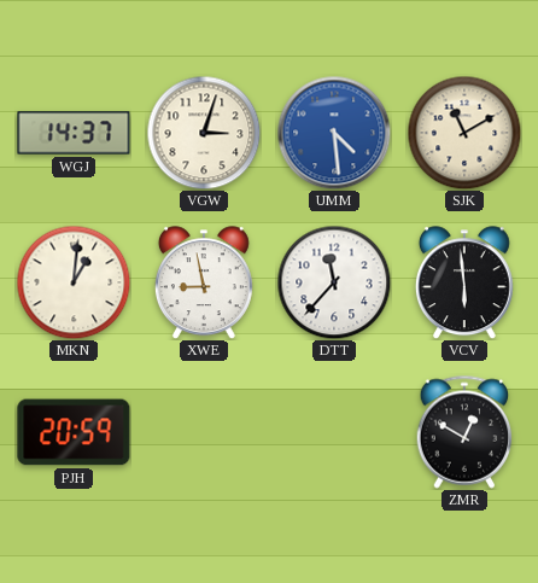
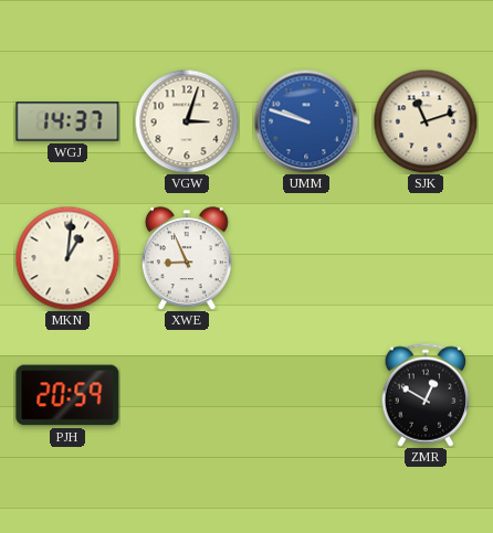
UMM: 4:29 -> 9:48 (306, 121)
SJK: 11:10 -> 11:12 (426, 121)
XWE: 8:58 -> 8:56 (187, 258)
DTT: 11:37 -> none (334, 282)
VCV: 5:59 -> none (464, 282)
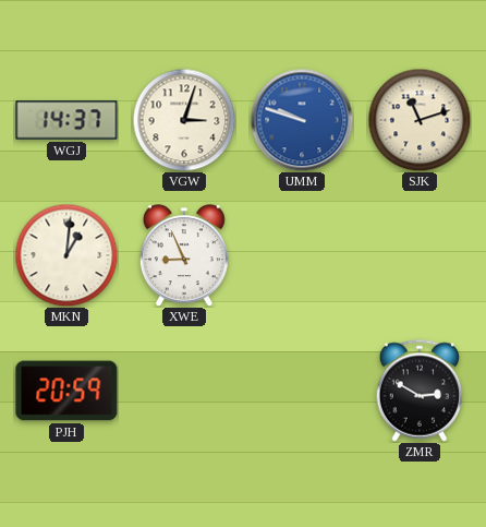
ZMR: 12:50 -> 2:50 (420, 391)
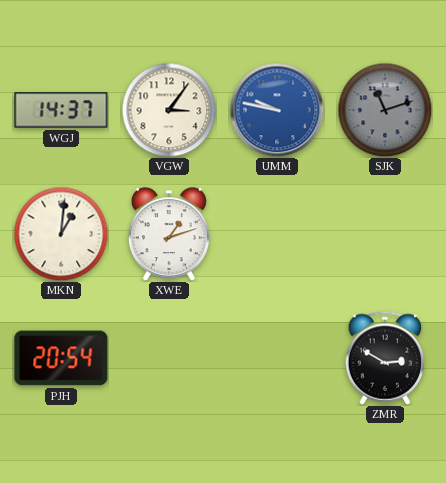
VGW: 3:03 -> 3:06 (169, 110)
UMM: 9:48 -> 9:47 (277, 110)
SJK dial: cream -> grey (385, 110)
XWE: 8:56 -> 1:12 (169, 234)
PJH: 20:59 -> 20:54 (61, 358)
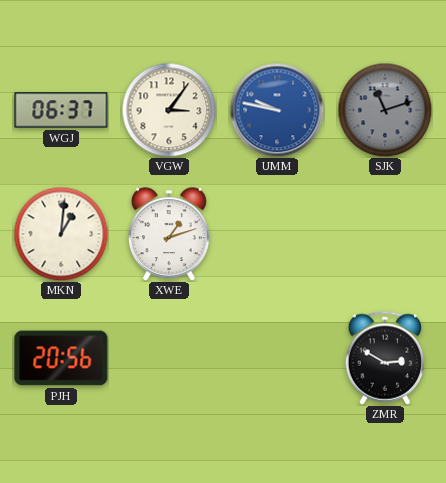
WGJ: 14:37 -> 06:37 (61, 110)
PJH: 20:54 -> 20:56 (61, 358)
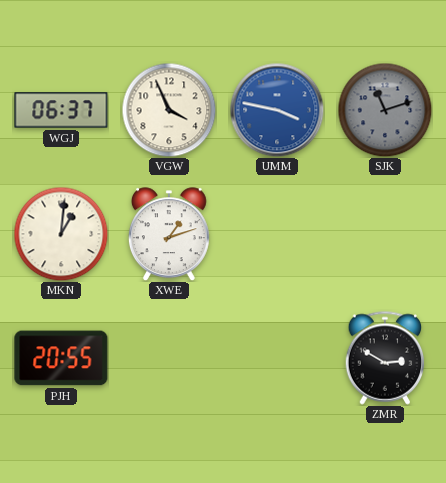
VGW: 3:06 -> 3:56 (169, 110)
UMM: 9:47 -> 3:47 (277, 110)
PJH: 20:56 -> 20:55 (61, 358)
